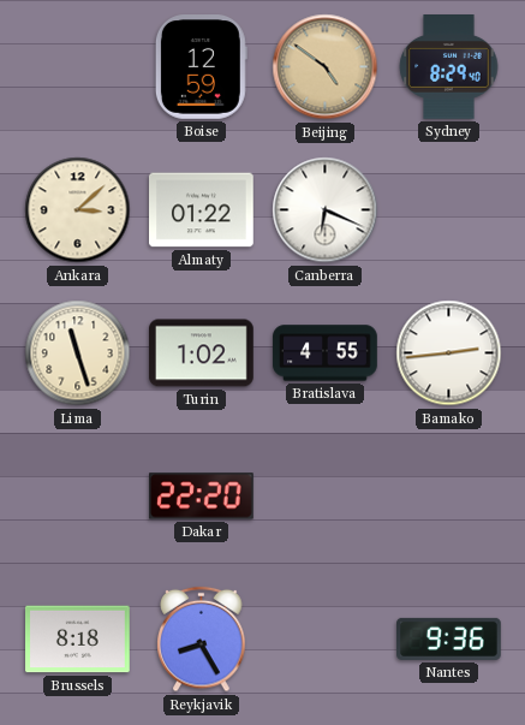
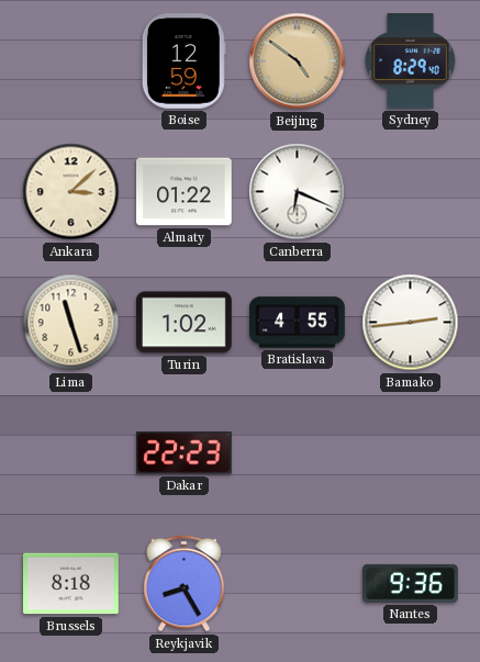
Dakar: 22:20 -> 22:23 (185, 453)
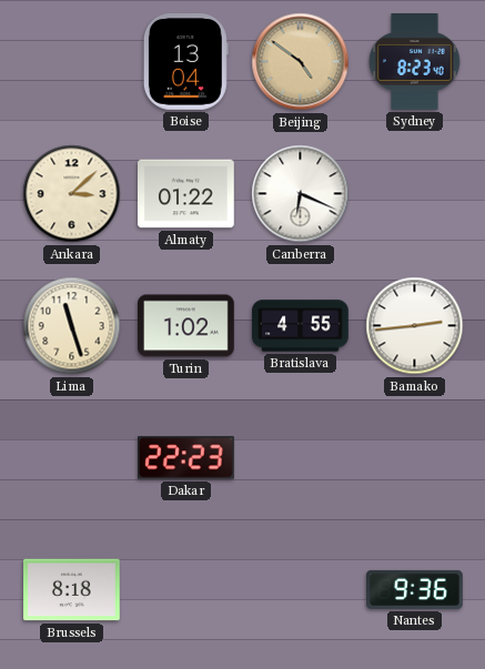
Boise: 12:59 -> 13:04 (185, 62)
Sydney: 8:29 -> 8:23 (415, 62)
Reykjavik: 8:25 -> none (185, 584)
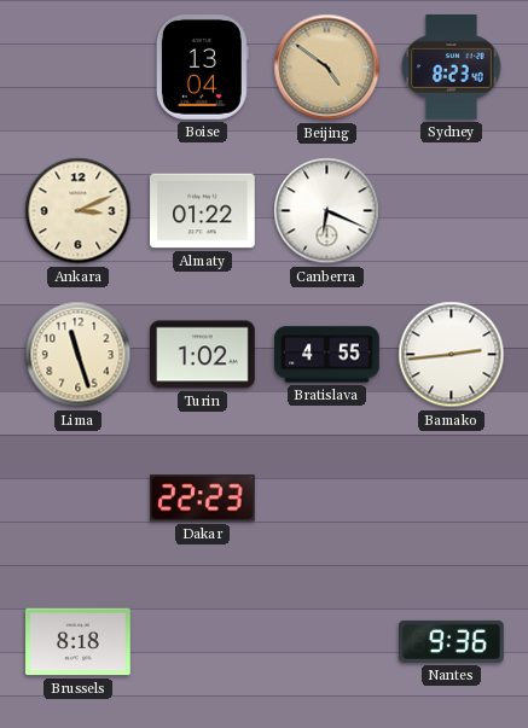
Ankara: 3:08 -> 3:11 (79, 211)
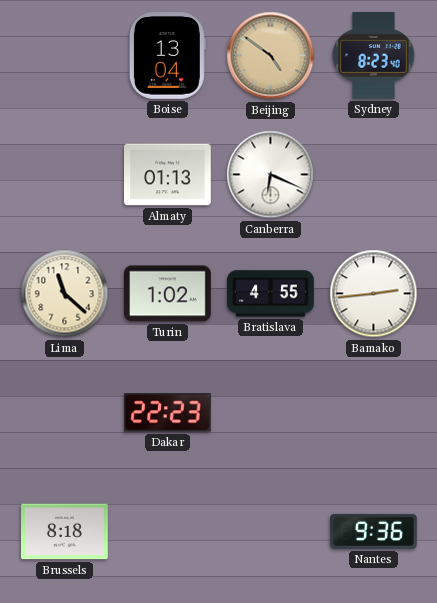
Ankara: 3:11 -> none (79, 211)
Almaty: 01:22 -> 01:13 (168, 175)
Lima: 11:27 -> 11:22 (65, 294)
